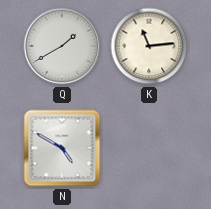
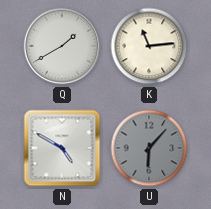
U: none -> 6:07 (149, 148)
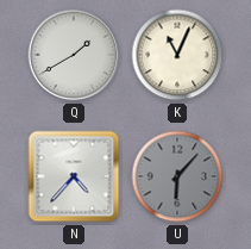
K: 11:14 -> 11:04 (177, 55)
N: 4:50 -> 4:37 (74, 176)
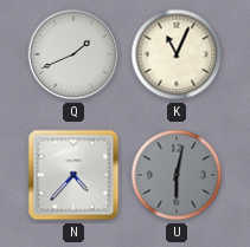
Q: 1:40 -> 1:41 (73, 54)
U: 6:07 -> 6:02 (177, 175)
